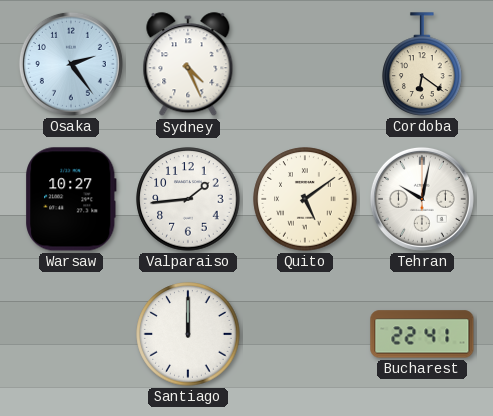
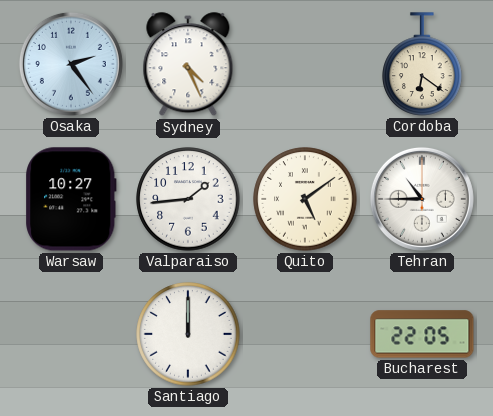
Tehran: 10:02 -> 10:45 (422, 199)
Bucharest: 22:41 -> 22:05 (422, 334)
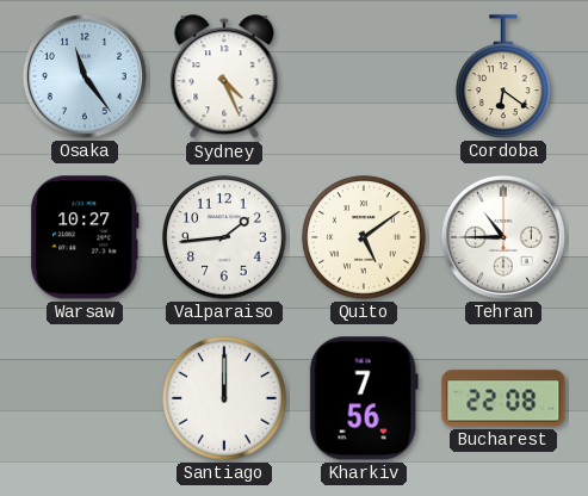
Osaka: 2:24 -> 11:24 (85, 76)
Kharkiv: none -> 7:56 (364, 398)
Bucharest: 22:05 -> 22:08 (503, 398)
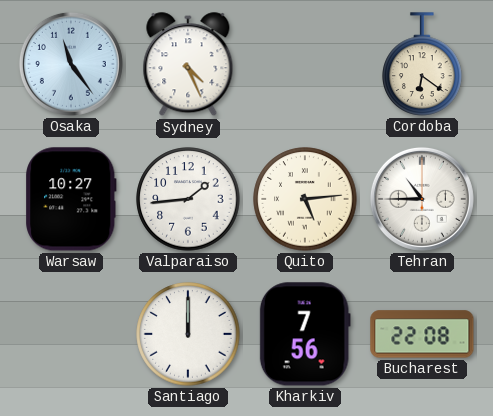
Quito: 5:09 -> 5:14 (305, 199)
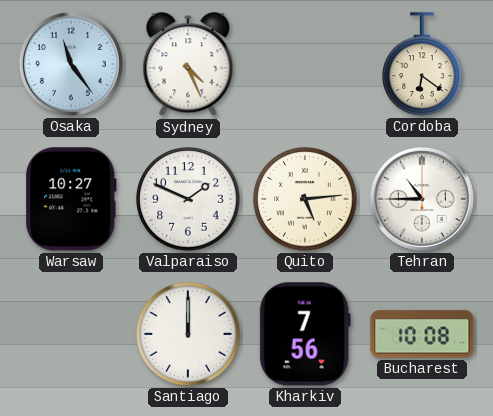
Valparaiso: 1:44 -> 1:49 (188, 199)
Bucharest: 22:08 -> 10:08 (422, 334)
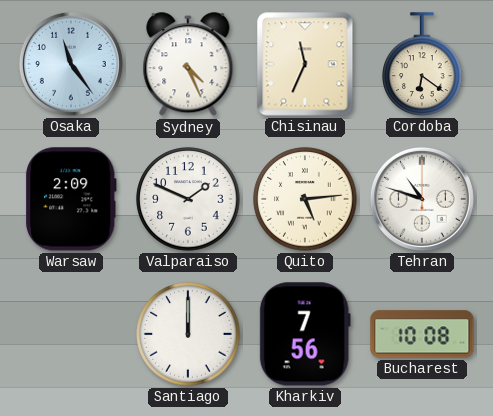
Chisinau: none -> 11:34 (305, 64)
Warsaw: 10:27 -> 2:09 (71, 199)
Tehran: 10:45 -> 10:48 (422, 199)
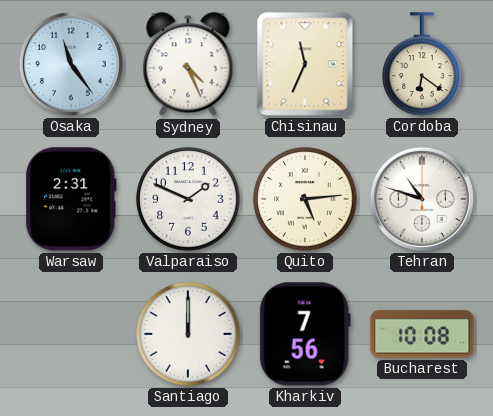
Warsaw: 2:09 -> 2:31 (71, 199)
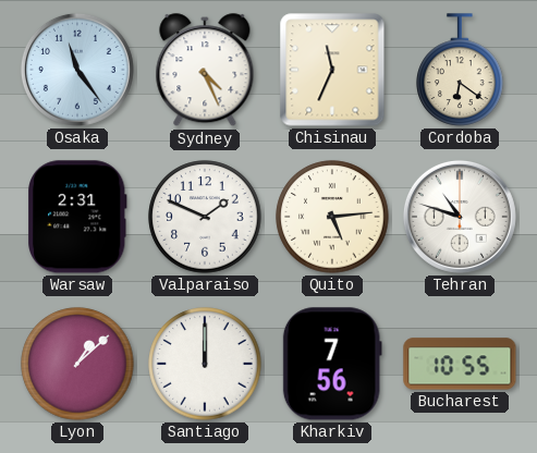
Lyon: none -> 1:08 (77, 364)
Bucharest: 10:08 -> 10:55 (460, 364)
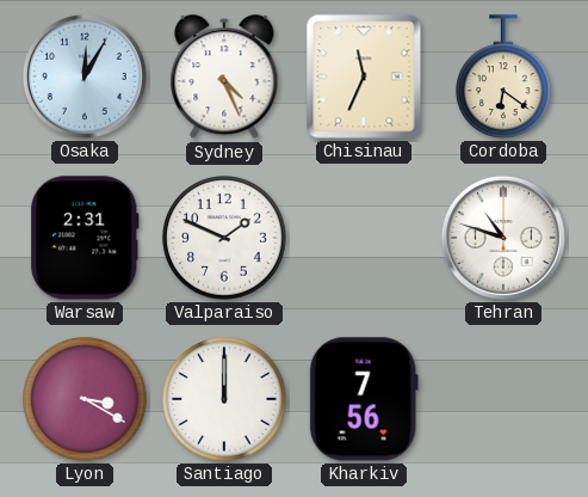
Osaka: 11:24 -> 12:05 (85, 76)
Quito: 5:14 -> none (332, 217)
Lyon: 1:08 -> 3:20 (85, 399)
Bucharest: 10:55 -> none (460, 364)
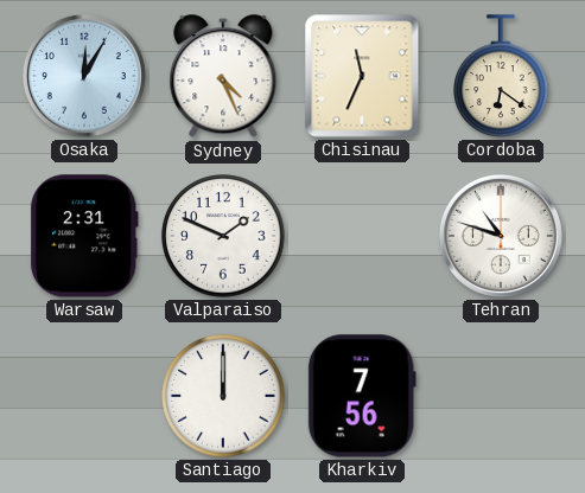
Lyon: 3:20 -> none (85, 399)
